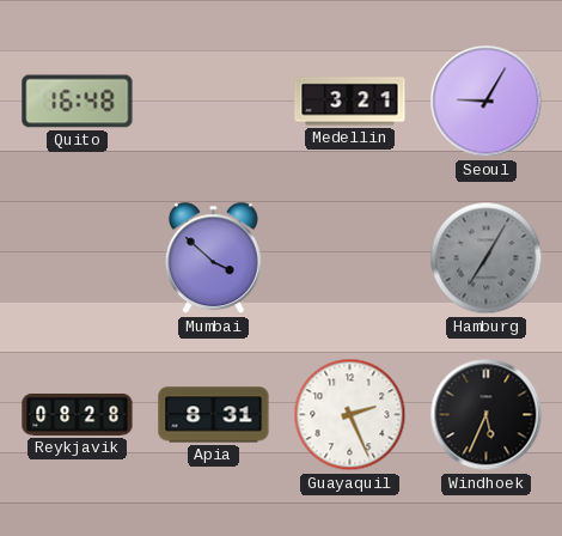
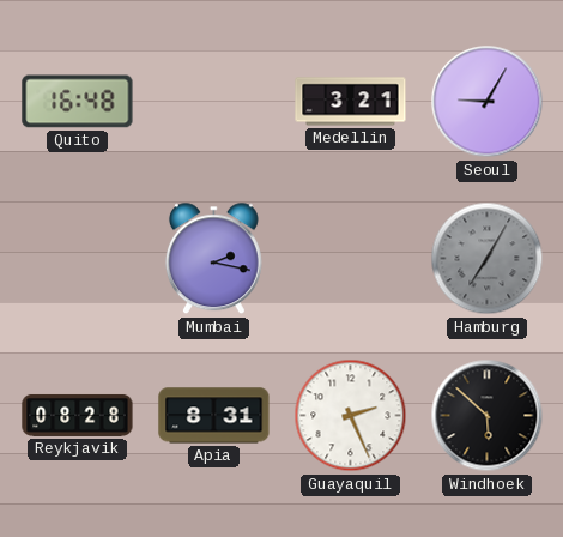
Mumbai: 3:52 -> 2:17 (213, 259)
Windhoek: 5:34 -> 5:52 (488, 416)
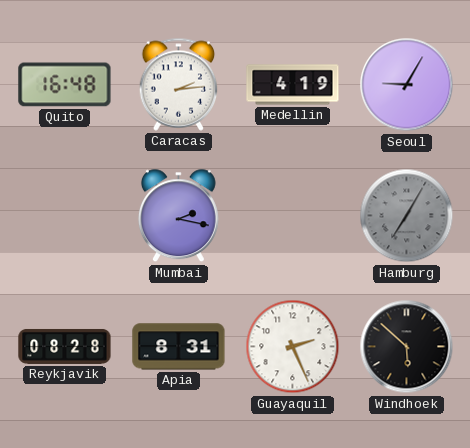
Caracas: none -> 2:14 (179, 84)
Medellin: 3:21 -> 4:19 (293, 85)
